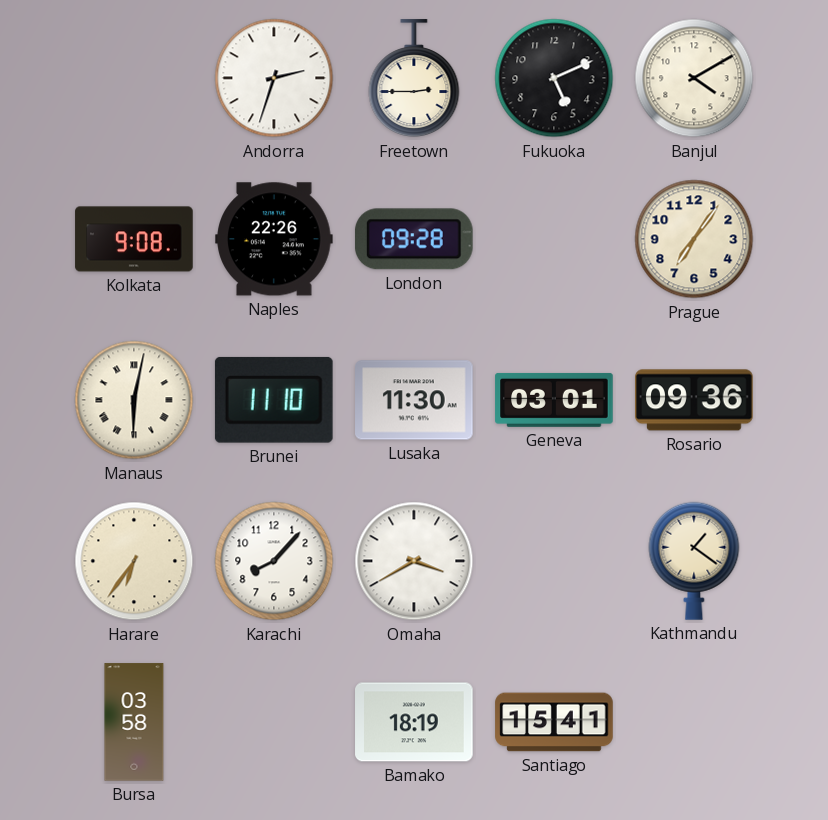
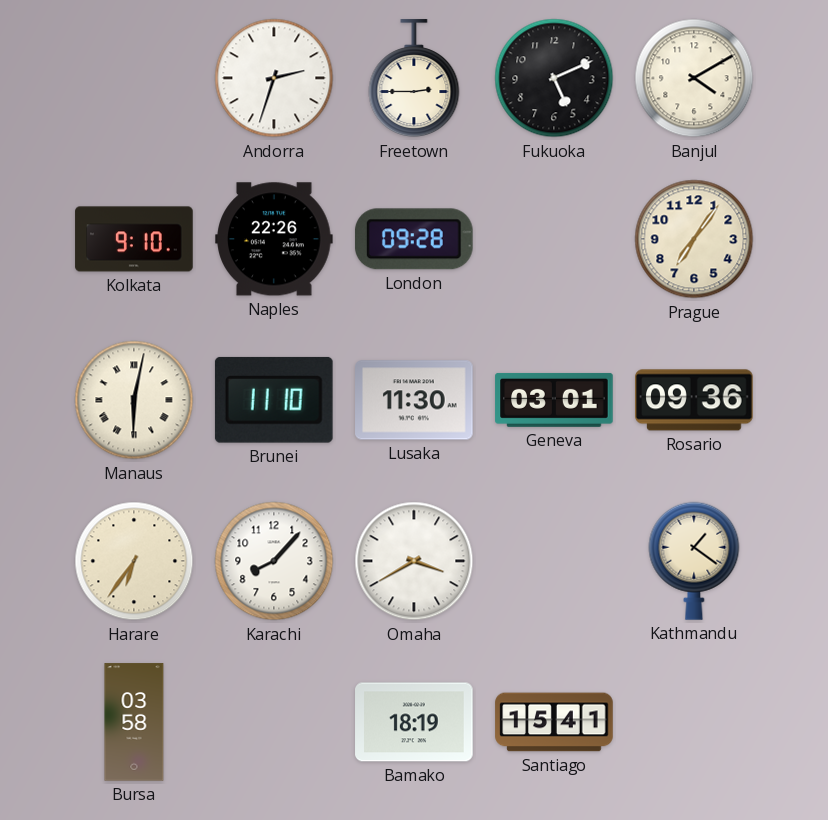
Kolkata: 9:08 -> 9:10 (134, 239)
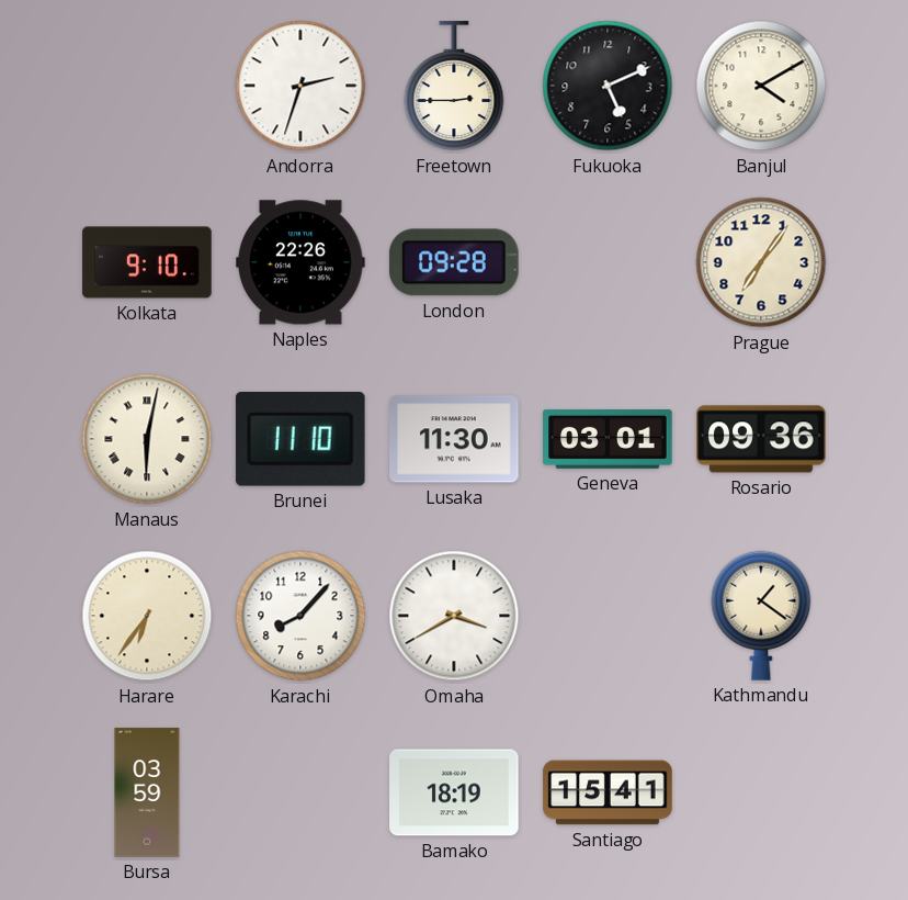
Bursa: 03:58 -> 03:59 (147, 792)
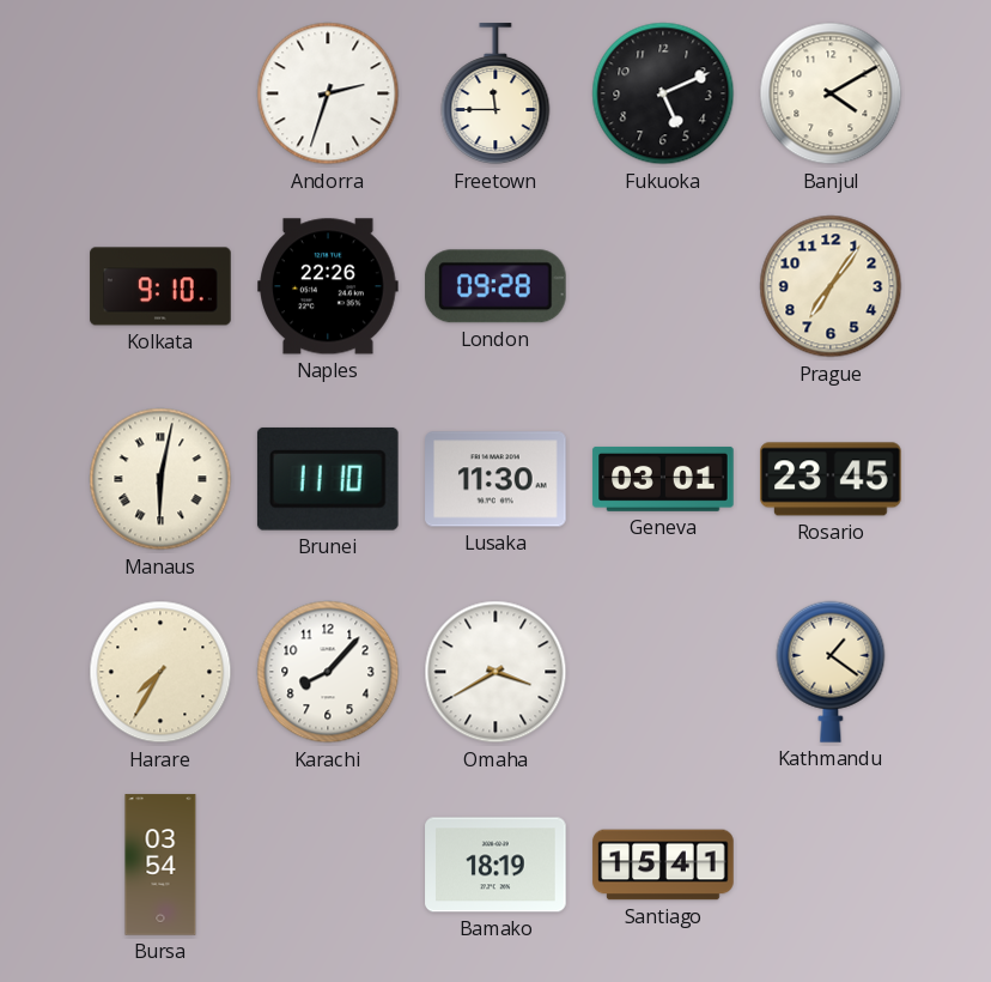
Freetown: 2:45 -> 11:45 (495, 95)
Rosario: 09:36 -> 23:45 (831, 479)
Harare: 6:36 -> 7:35 (160, 672)
Bursa: 03:59 -> 03:54 (160, 865)
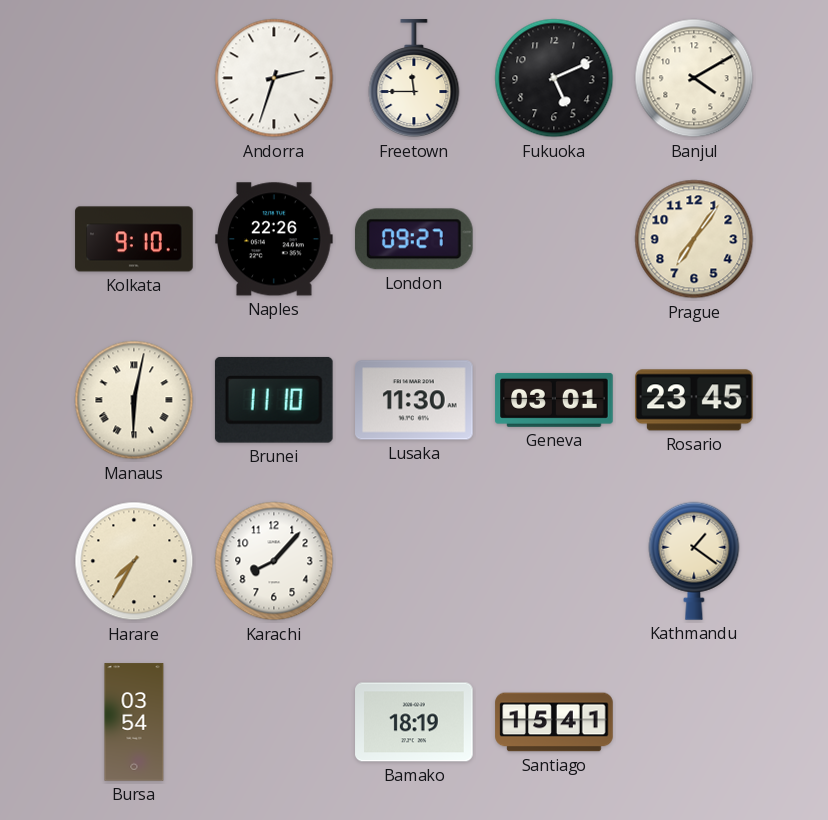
London: 09:28 -> 09:27 (414, 239)
Omaha: 3:40 -> none (495, 672)
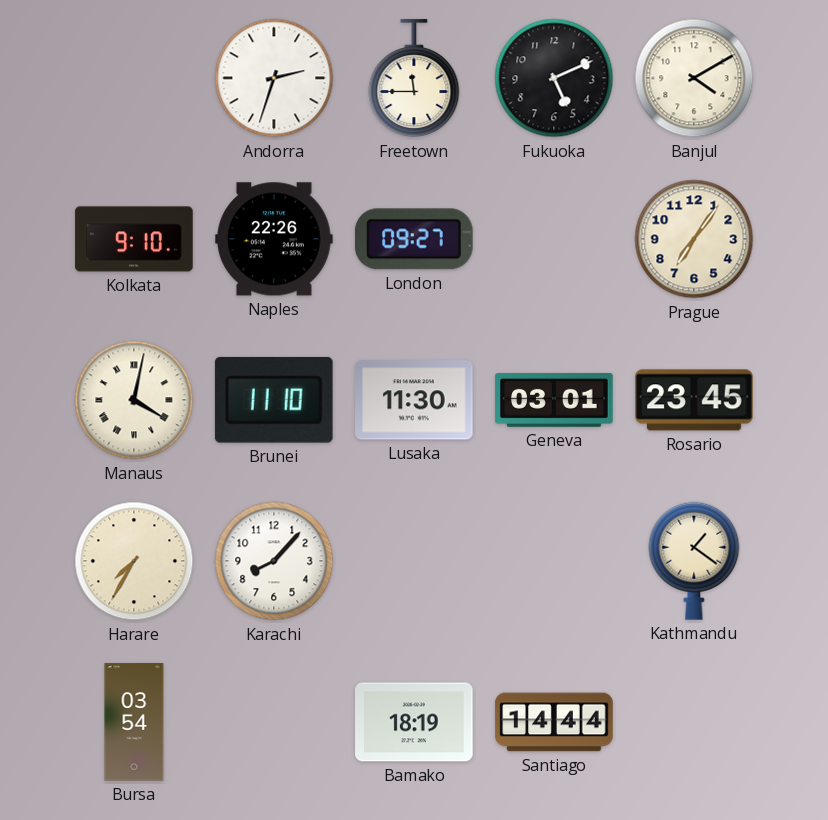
Manaus: 6:02 -> 4:02 (134, 400)
Santiago: 15:41 -> 14:44 (554, 722)
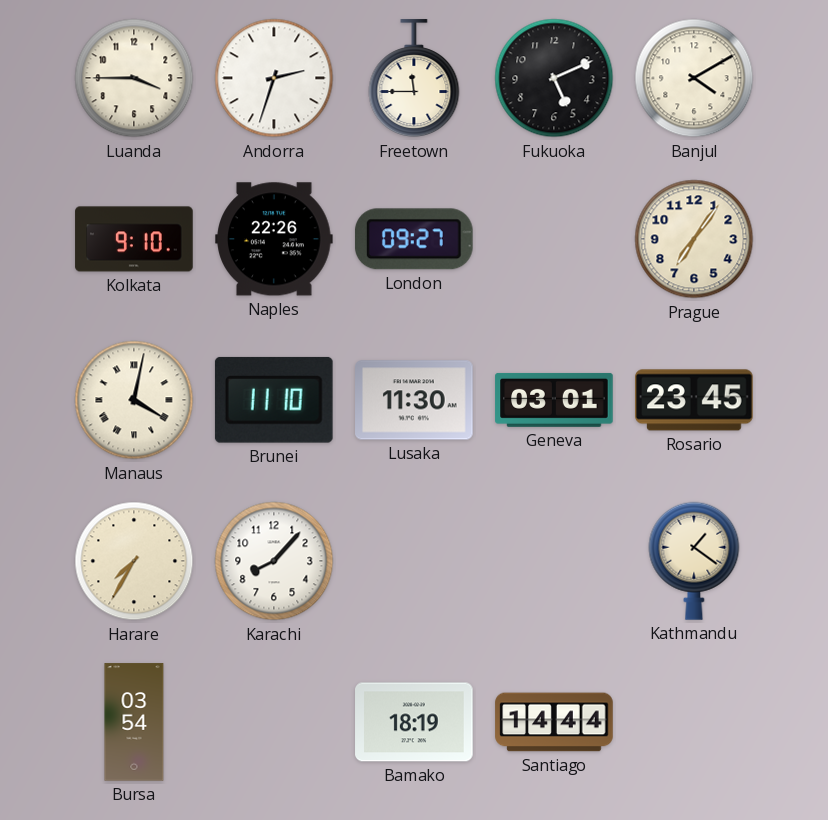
Luanda: none -> 3:45 (134, 78)
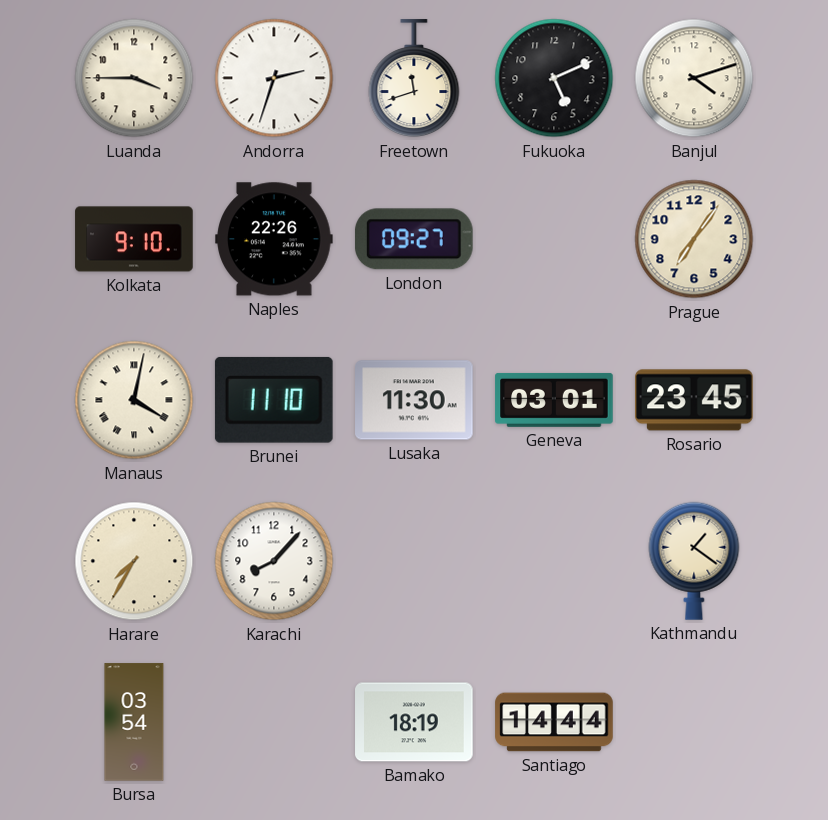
Freetown: 11:45 -> 11:42 (414, 79)
Banjul: 4:10 -> 4:12 (694, 78)
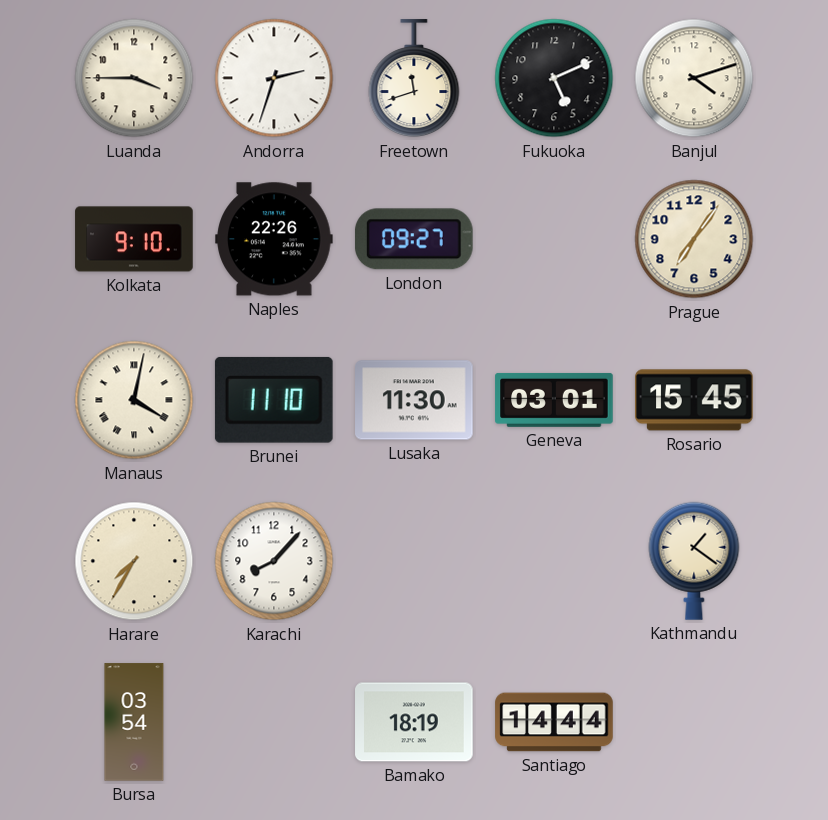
Rosario: 23:45 -> 15:45 (694, 400)
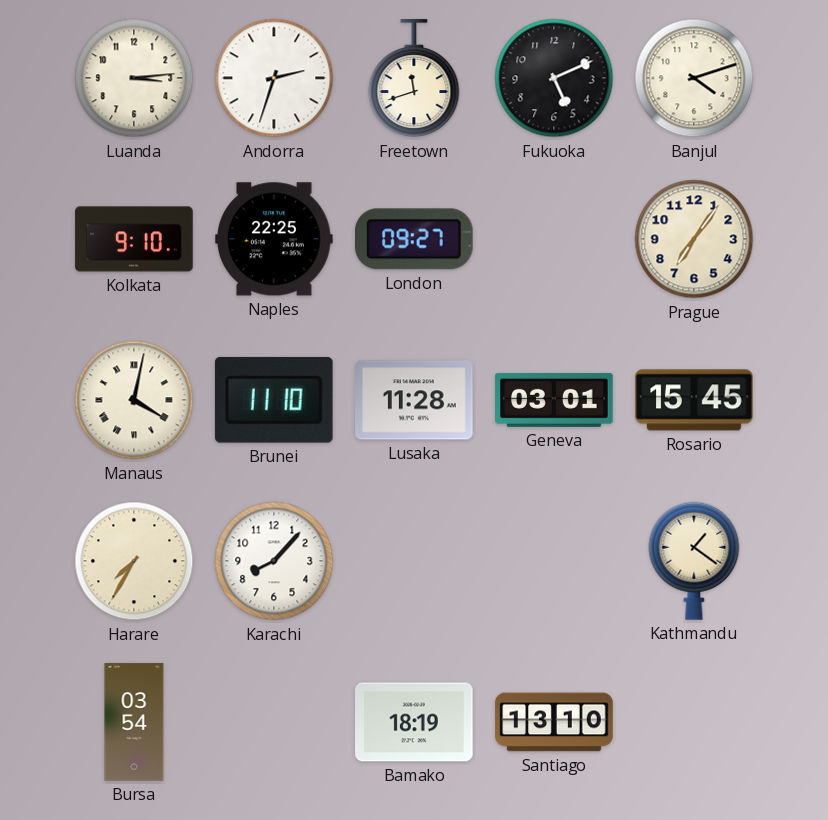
Luanda: 3:45 -> 3:14 (134, 78)
Naples: 22:26 -> 22:25 (274, 239)
Lusaka: 11:30 -> 11:28 (414, 400)
Santiago: 14:44 -> 13:10 (554, 722)
